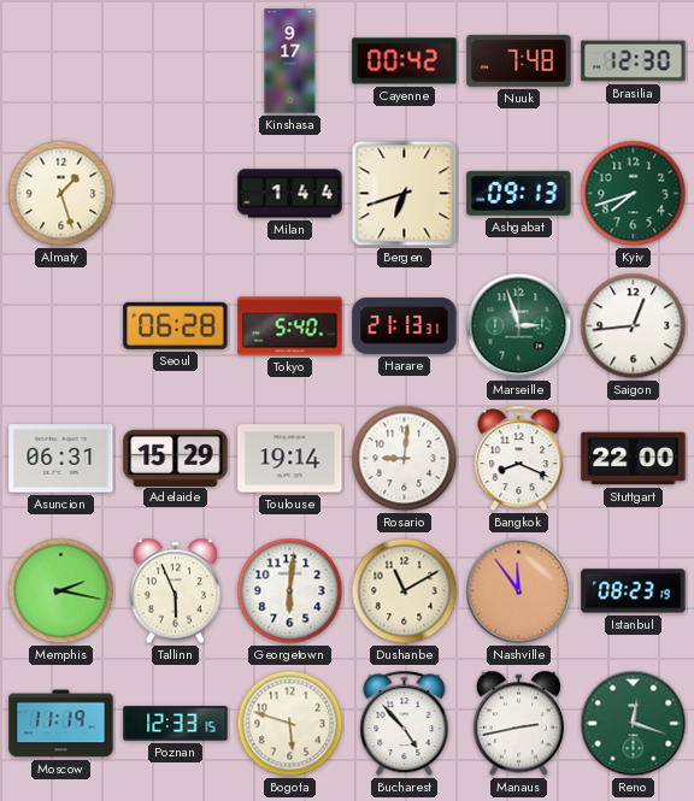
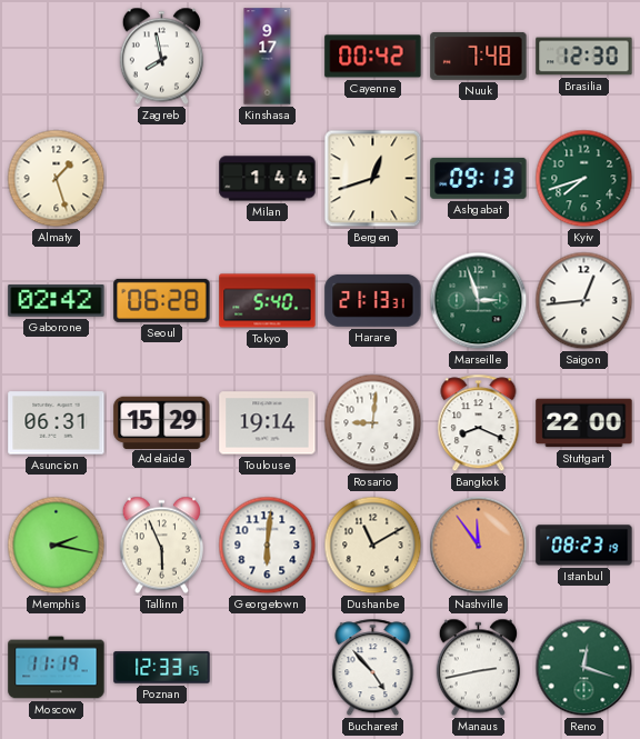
Zagreb: none -> 7:58 (161, 57)
Bergen: 6:42 -> 12:42 (373, 179)
Gaborone: none -> 02:42 (57, 301)
Bogota: 5:48 -> none (290, 724)
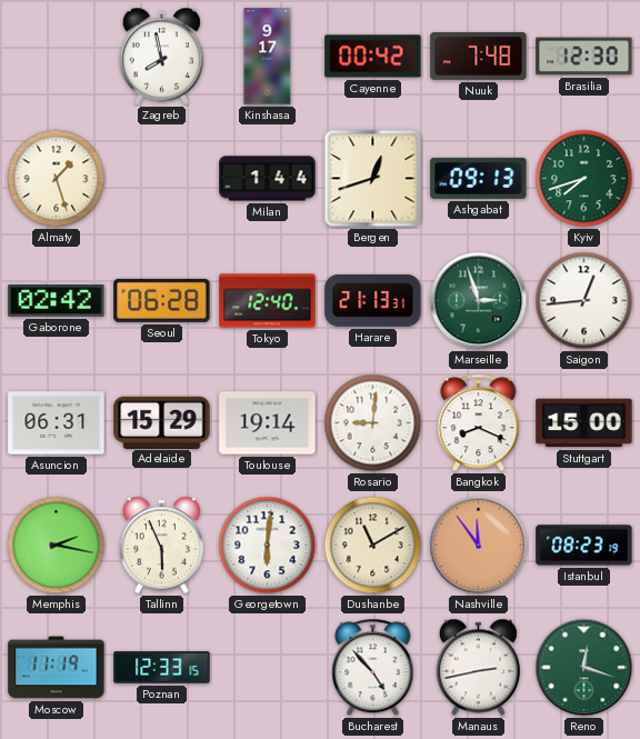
Tokyo: 5:40 -> 12:40 (268, 301)
Stuttgart: 22:00 -> 15:00 (584, 423)
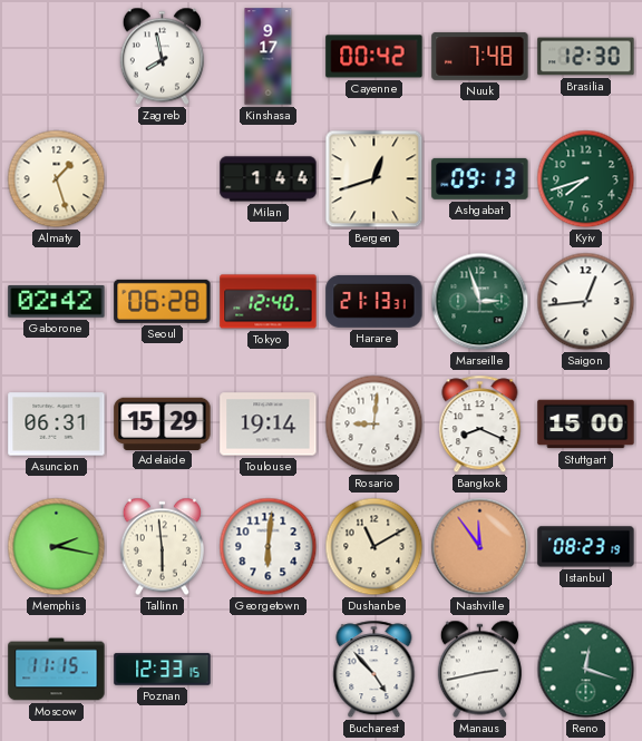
Tallinn: 5:56 -> 5:59 (162, 547)
Moscow: 11:19 -> 11:15 (57, 670)
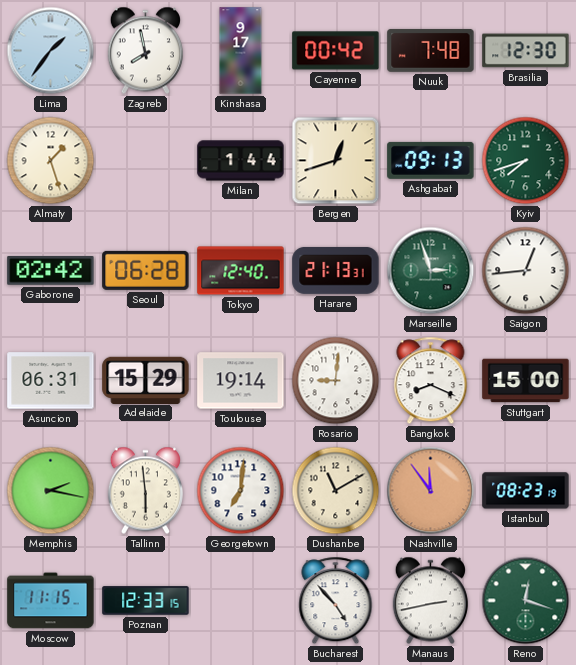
Lima: none -> 1:36 (51, 51)
Georgetown: 6:01 -> 7:01 (241, 491)
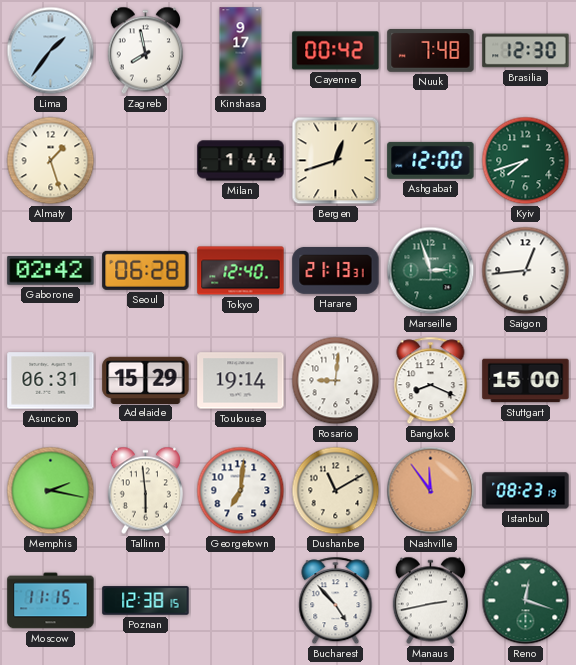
Ashgabat: 09:13 -> 12:00 (431, 160)
Poznan: 12:33 -> 12:38 (146, 601)
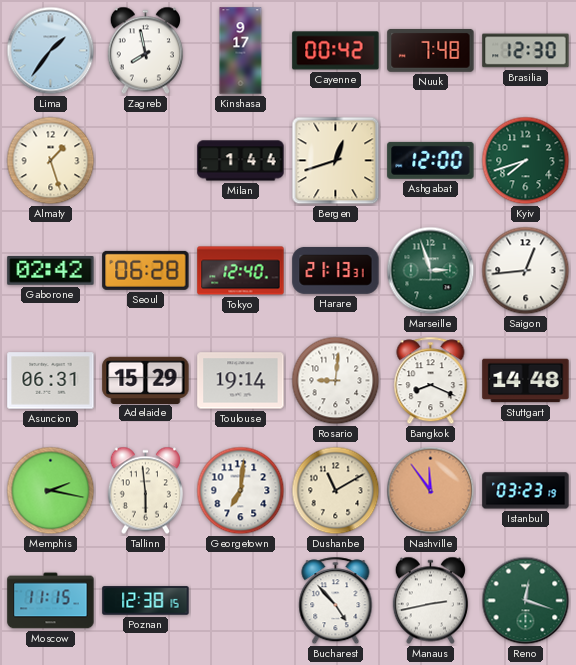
Stuttgart: 15:00 -> 14:48 (526, 381)
Istanbul: 08:23 -> 03:23 (526, 491)
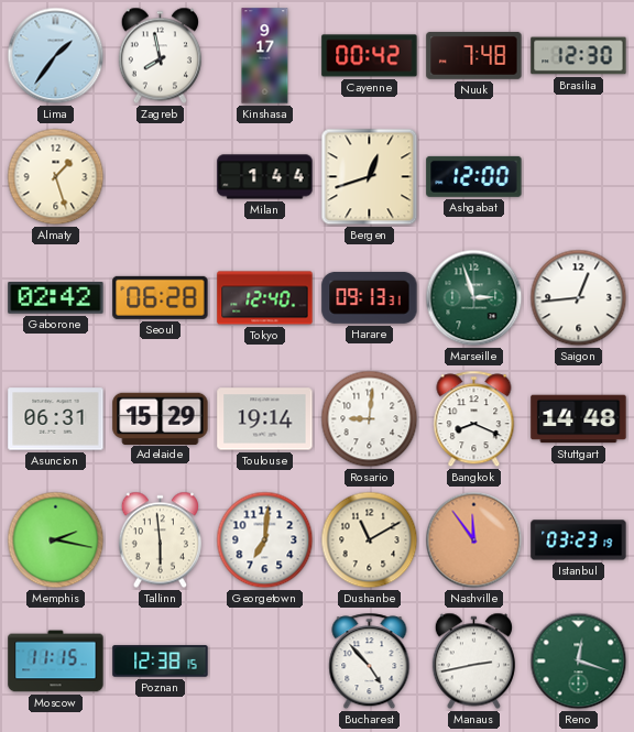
Kyiv: 7:42 -> none (526, 161)
Harare: 21:13 -> 09:13 (370, 297)
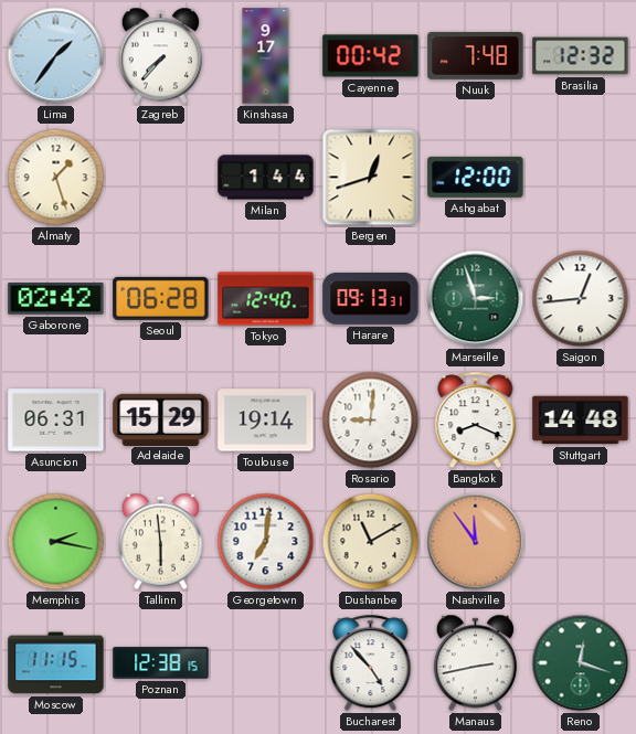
Zagreb: 7:58 -> 7:37 (160, 56)
Brasilia: 12:30 -> 12:32 (581, 56)
Istanbul: 03:23 -> none (579, 540)
